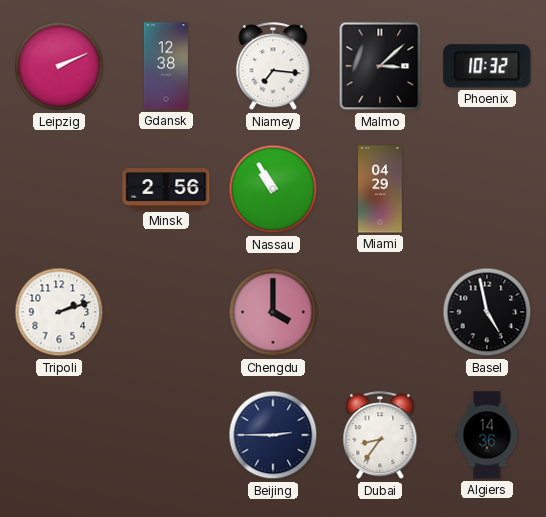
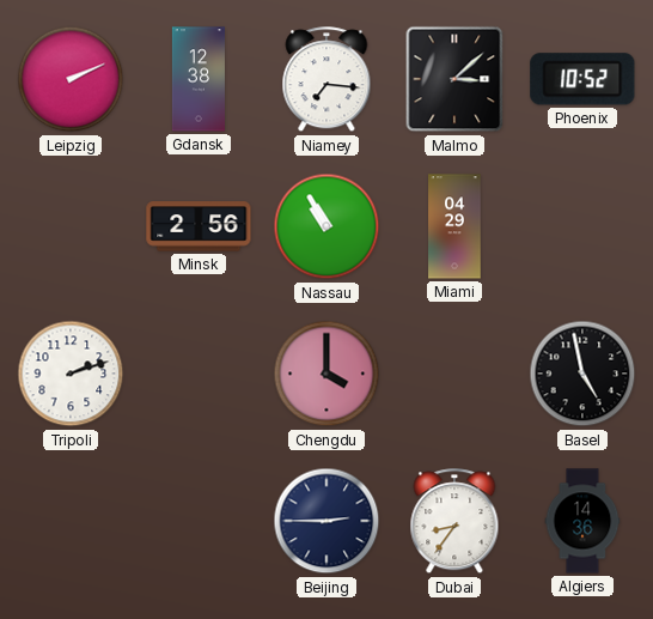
Phoenix: 10:32 -> 10:52 (582, 79)
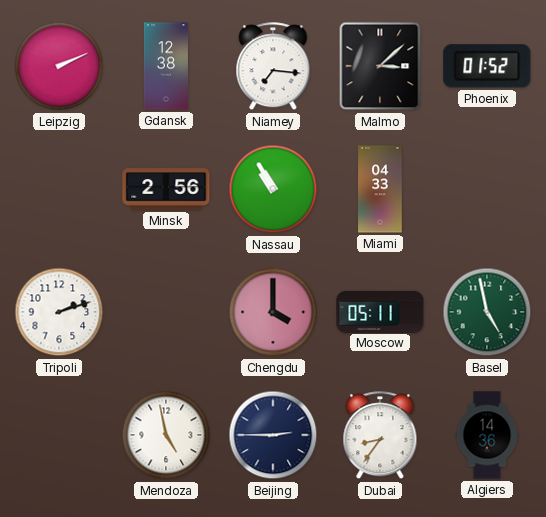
Phoenix: 10:52 -> 01:52 (487, 66)
Miami: 04:29 -> 04:33 (380, 189)
Moscow: none -> 05:11 (380, 311)
Basel dial: black -> green (487, 312)
Mendoza: none -> 4:58 (166, 435)
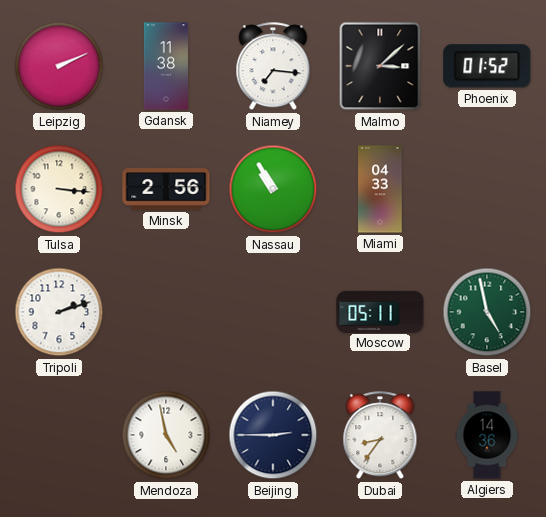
Gdansk: 12:38 -> 11:38 (166, 66)
Tulsa: none -> 3:16 (59, 189)
Chengdu: 4:00 -> none (273, 312)
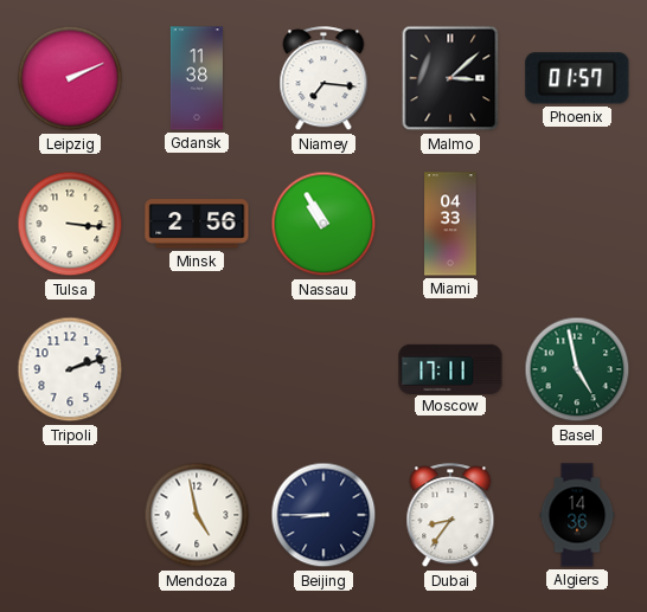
Phoenix: 01:52 -> 01:57 (577, 78)
Moscow: 05:11 -> 17:11 (450, 368)
Beijing: 2:45 -> 8:45 (323, 515)
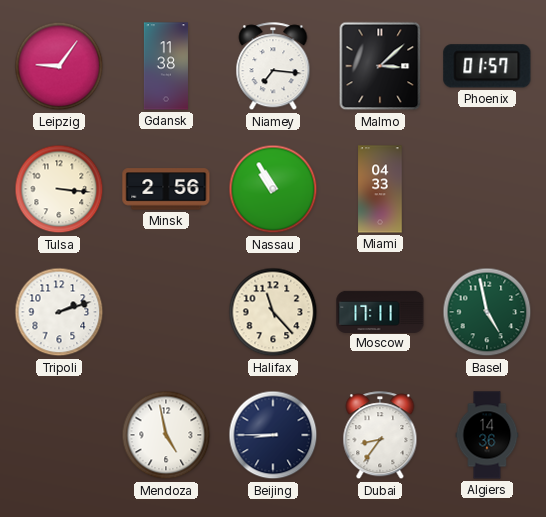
Leipzig: 2:11 -> 9:06 (59, 66)
Halifax: none -> 11:23 (273, 312)
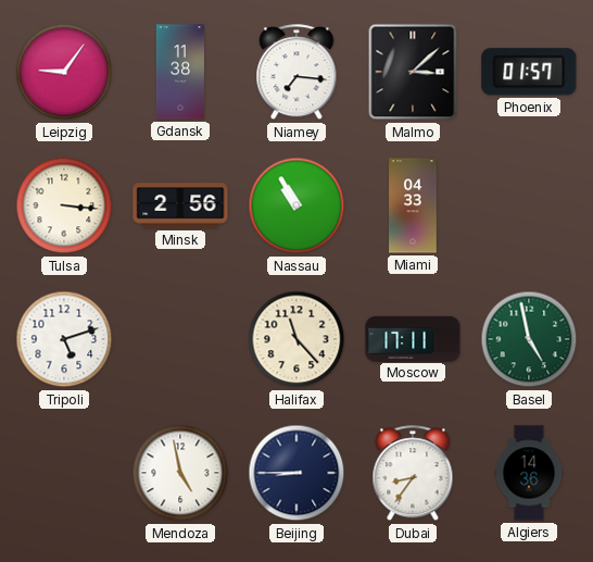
Tripoli: 2:12 -> 5:12 (64, 339)
